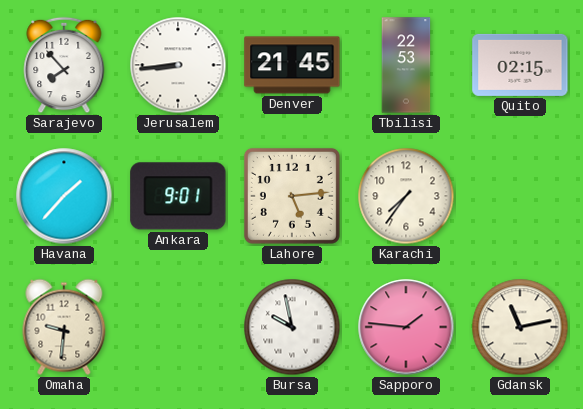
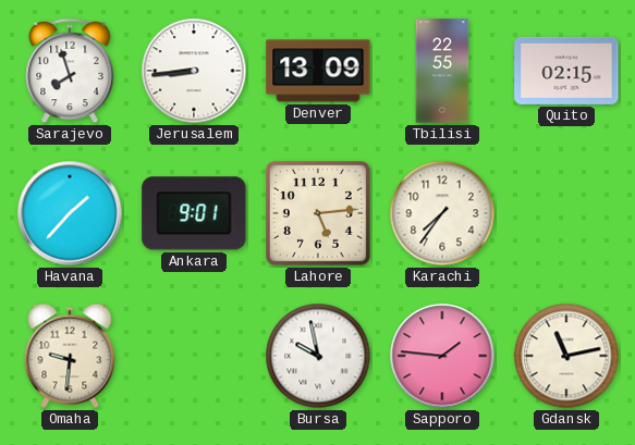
Sarajevo: 7:53 -> 7:57 (70, 71)
Denver: 21:45 -> 13:09 (318, 71)
Tbilisi: 22:53 -> 22:55 (442, 71)
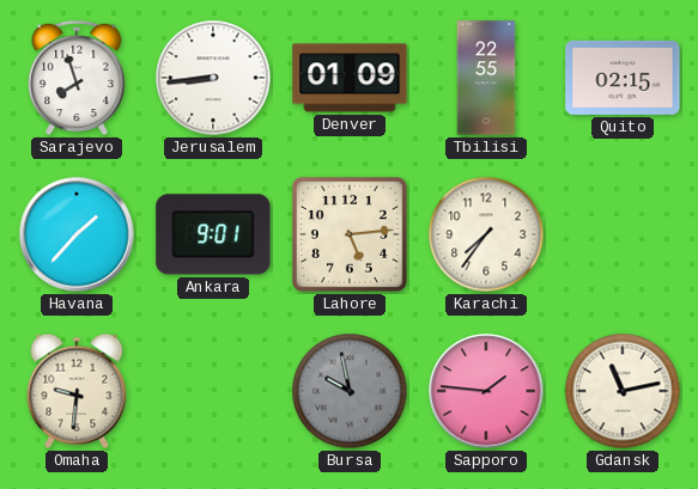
Denver: 13:09 -> 01:09 (350, 78)
Bursa dial: white -> grey (350, 391)
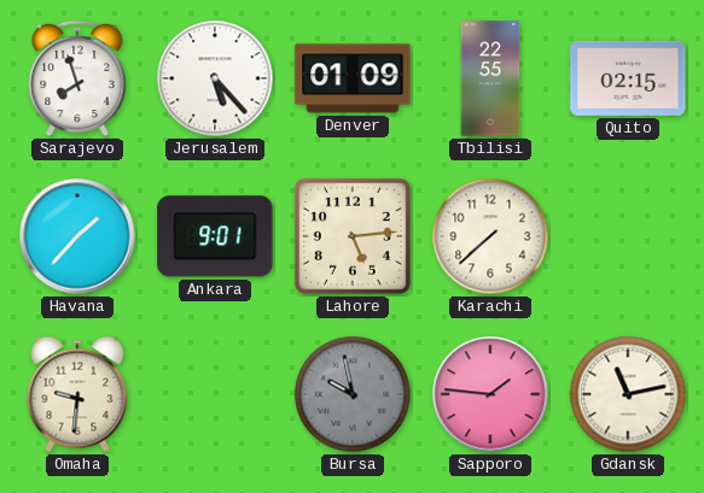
Jerusalem: 8:44 -> 5:23 (215, 78)
Karachi: 7:36 -> 7:38 (490, 236)
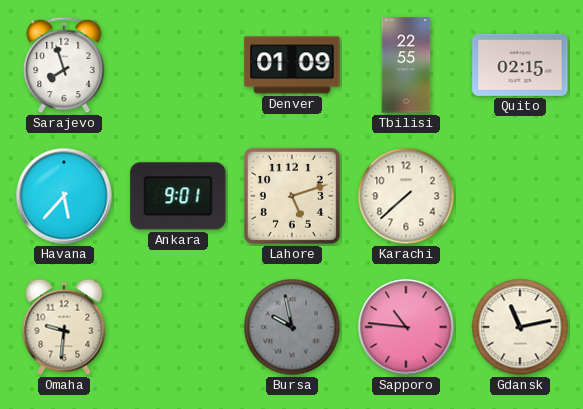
Jerusalem: 5:23 -> none (215, 78)
Havana: 1:37 -> 5:37 (64, 196)
Lahore: 5:14 -> 5:12 (292, 196)
Sapporo: 1:46 -> 10:46 (406, 327)
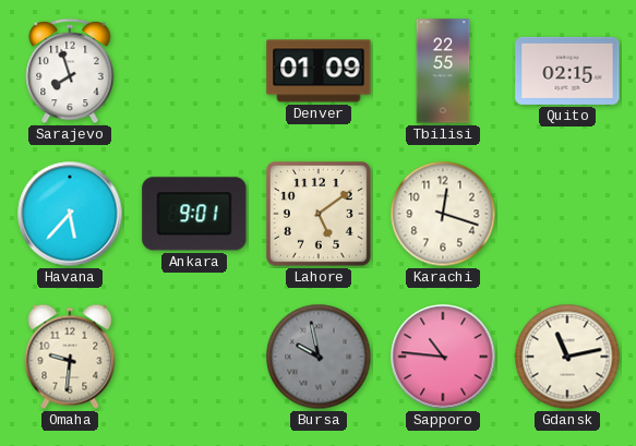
Lahore: 5:12 -> 5:09 (319, 214)
Karachi: 7:38 -> 12:18 (443, 214)
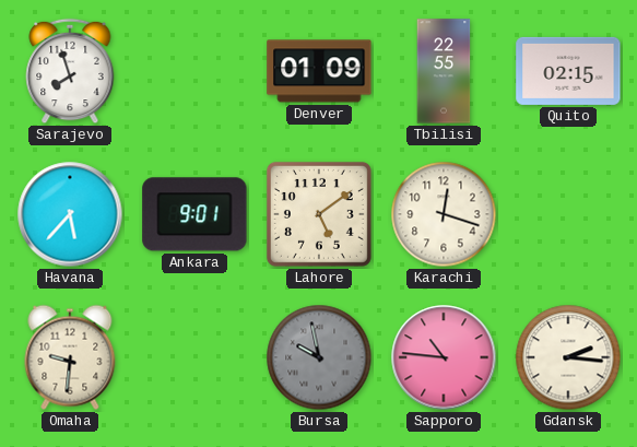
Gdansk: 11:13 -> 2:16 (568, 357)
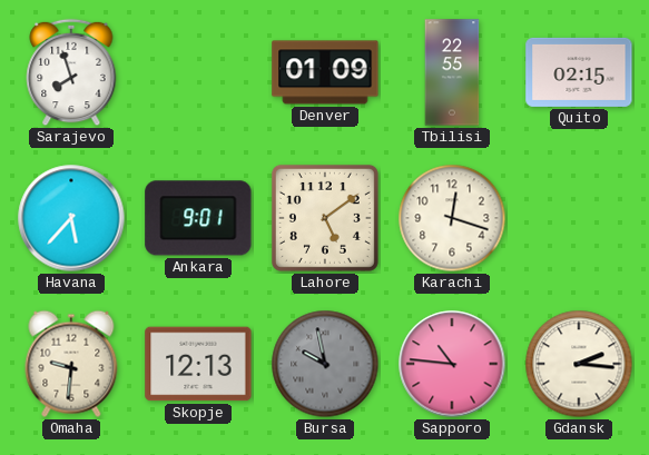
Skopje: none -> 12:13 (198, 364)
